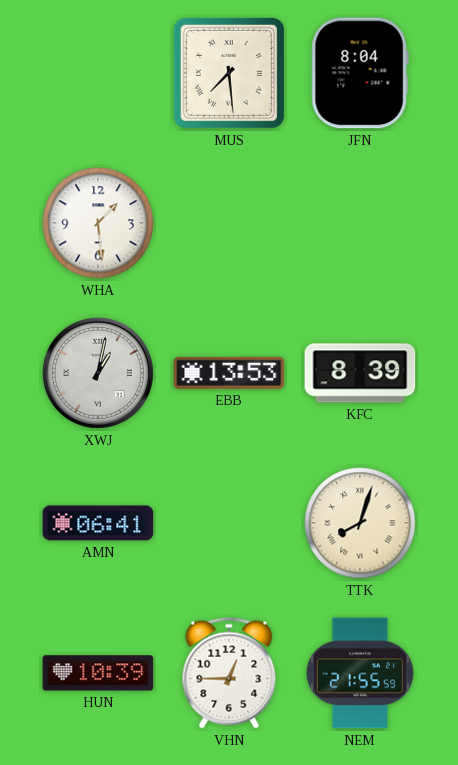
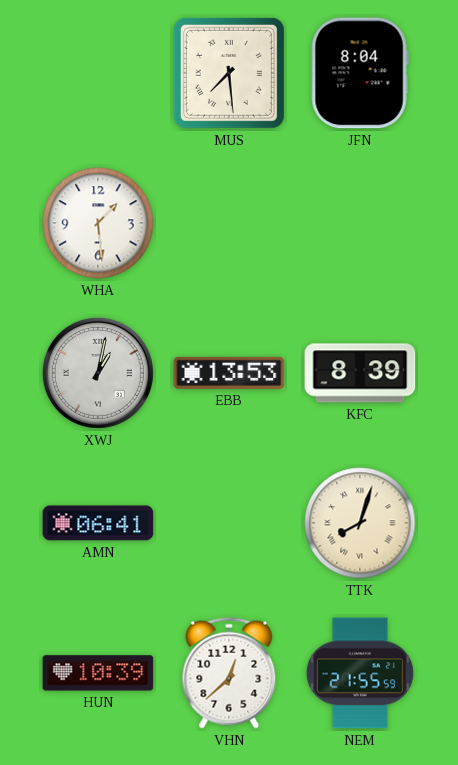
VHN: 12:45 -> 12:38 (229, 673)
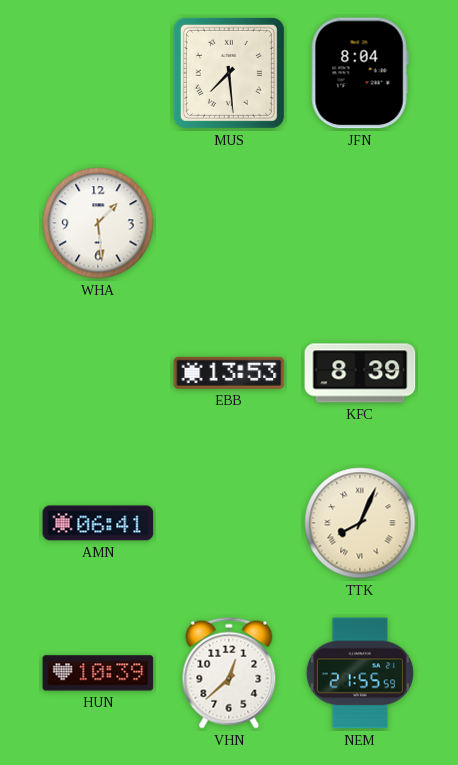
XWJ: 1:02 -> none (98, 373)
TTK: 8:03 -> 8:04 (360, 523)
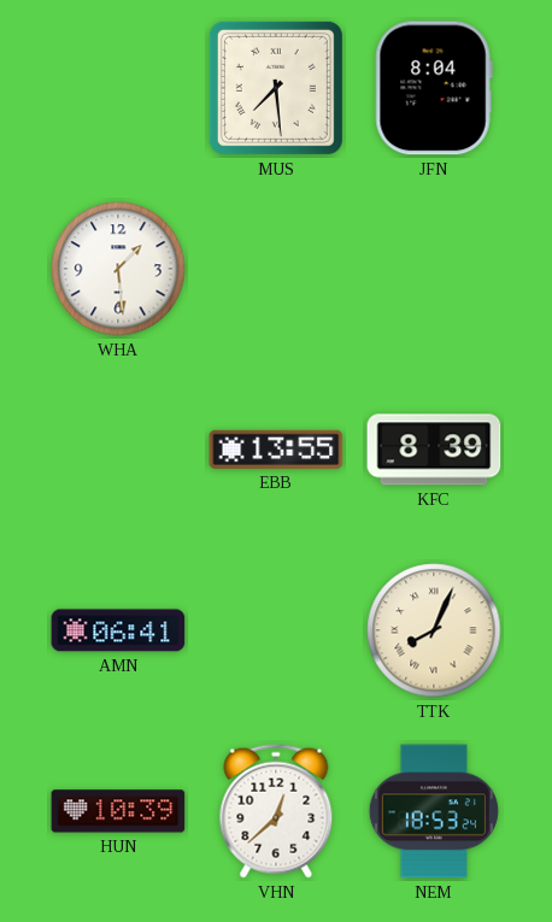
EBB: 13:53 -> 13:55 (276, 450)
NEM: 21:55 -> 18:53 (434, 811)
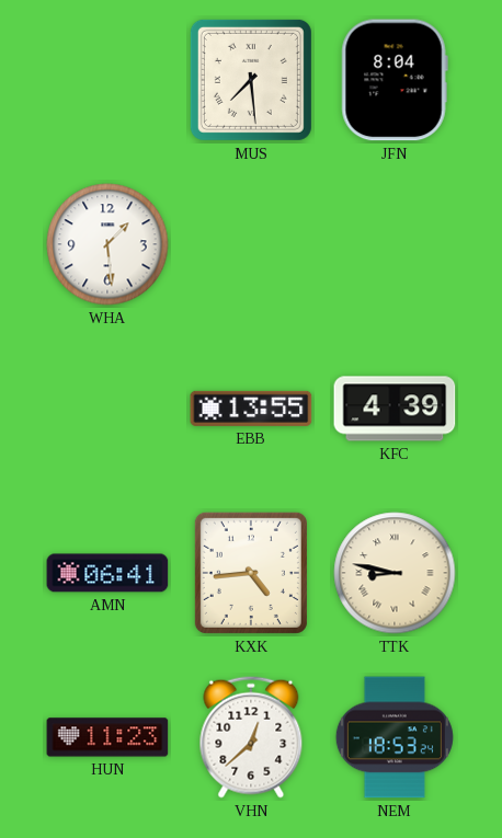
KFC: 8:39 -> 4:39 (395, 409)
KXK: none -> 4:44 (251, 573)
TTK: 8:04 -> 8:47 (395, 573)
HUN: 10:39 -> 11:23 (107, 737)
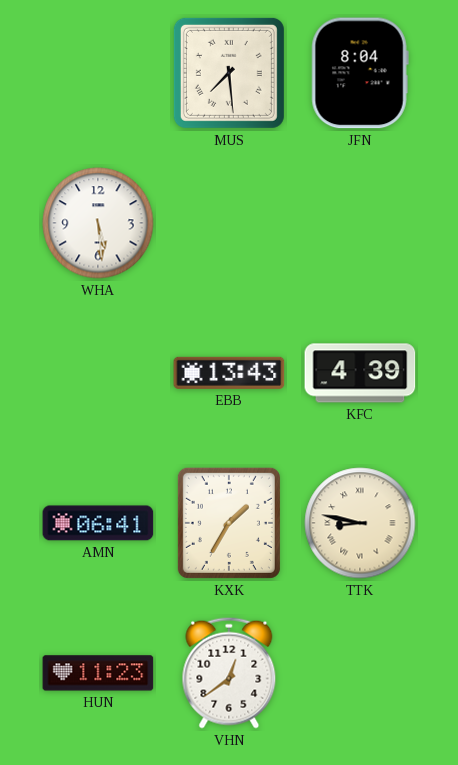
WHA: 1:29 -> 5:29 (98, 223)
EBB: 13:55 -> 13:43 (229, 373)
KXK: 4:44 -> 1:35 (229, 523)
VHN: 12:38 -> 12:39 (229, 673)
NEM: 18:53 -> none (395, 737)
